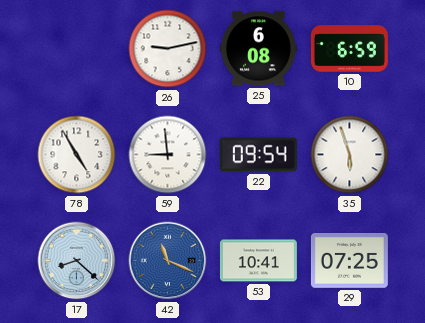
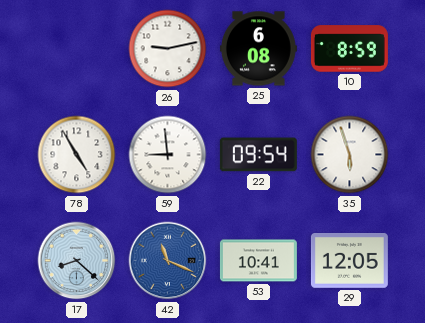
10: 6:59 -> 8:59 (349, 49)
29: 07:25 -> 12:05 (349, 261)
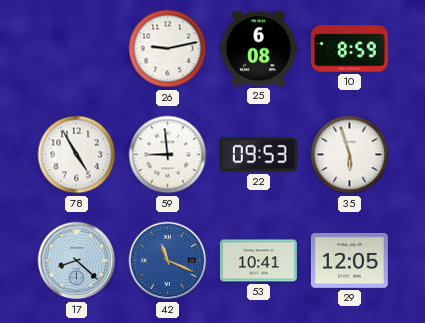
22: 09:54 -> 09:53 (258, 155)
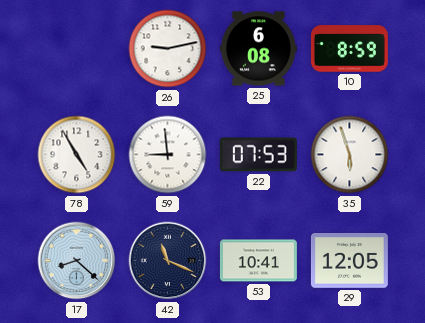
22: 09:53 -> 07:53 (258, 155)
42 dial: blue -> navy (168, 261)
